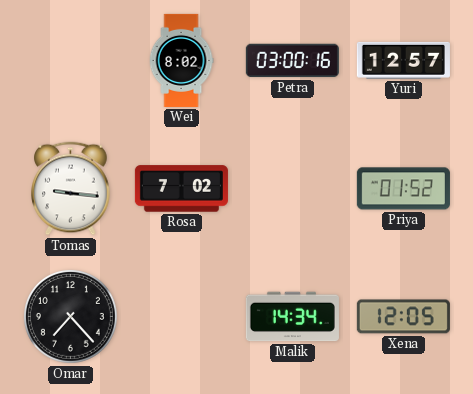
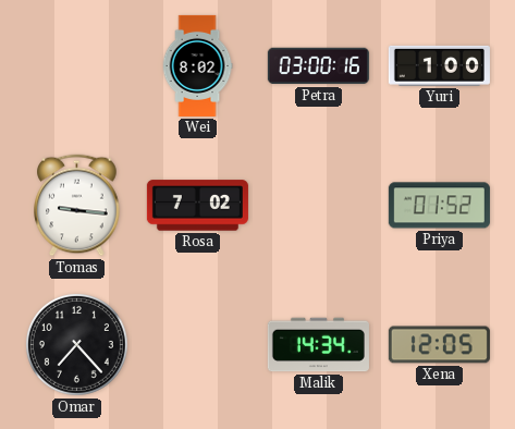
Yuri: 12:57 -> 1:00 (439, 65)
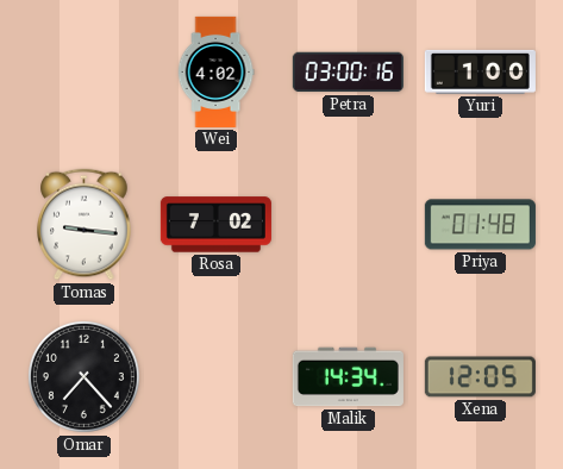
Wei: 8:02 -> 4:02 (215, 71)
Priya: 01:52 -> 01:48 (480, 225)
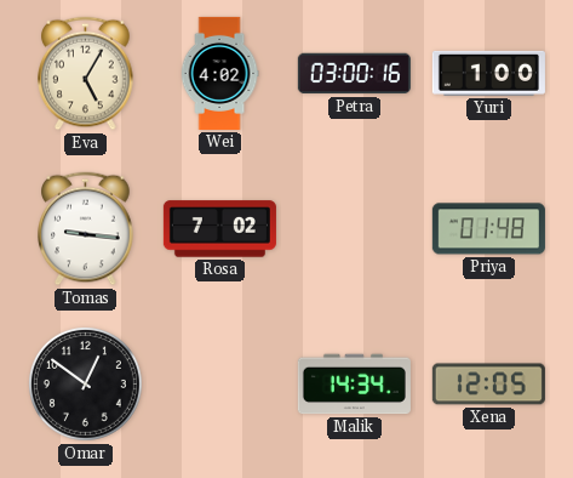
Eva: none -> 5:05 (86, 74)
Omar: 7:23 -> 12:51 (85, 383)
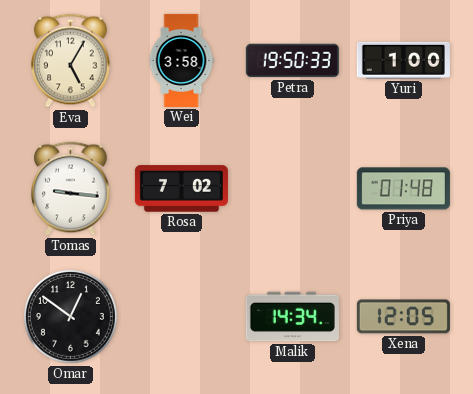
Wei: 4:02 -> 3:58 (181, 60)
Petra: 03:00 -> 19:50 (292, 61)
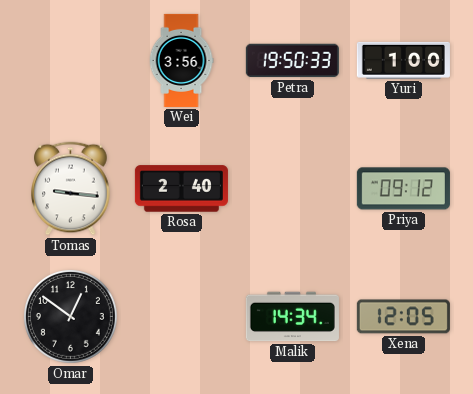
Eva: 5:05 -> none (71, 61)
Wei: 3:58 -> 3:56 (181, 60)
Rosa: 7:02 -> 2:40 (181, 189)
Priya: 01:48 -> 09:12 (403, 189)
